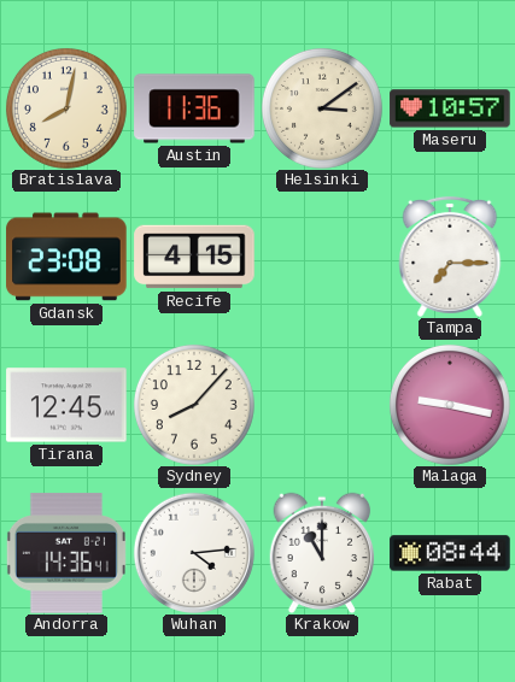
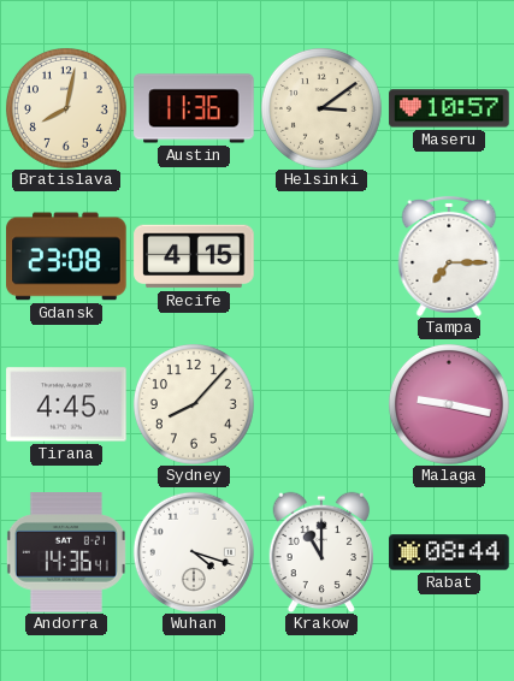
Tirana: 12:45 -> 4:45 (66, 404)
Wuhan: 4:14 -> 4:18 (194, 552)
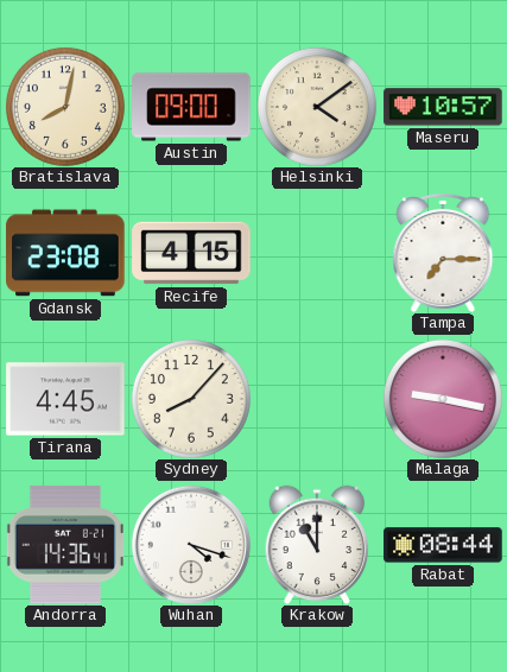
Austin: 11:36 -> 09:00 (191, 107)
Helsinki: 3:09 -> 4:09 (317, 107)
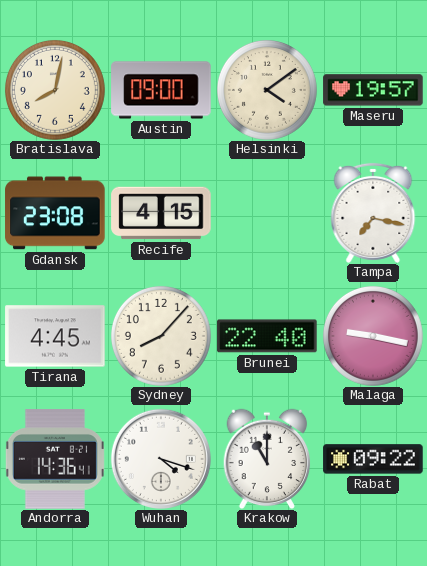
Maseru: 10:57 -> 19:57 (373, 90)
Tampa: 7:15 -> 7:17 (373, 213)
Brunei: none -> 22:40 (267, 336)
Rabat: 08:44 -> 09:22 (373, 459)
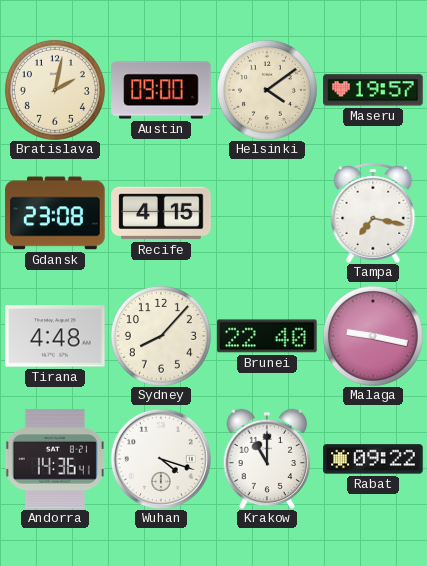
Bratislava: 8:02 -> 2:02 (55, 90)
Tirana: 4:45 -> 4:48 (55, 336)
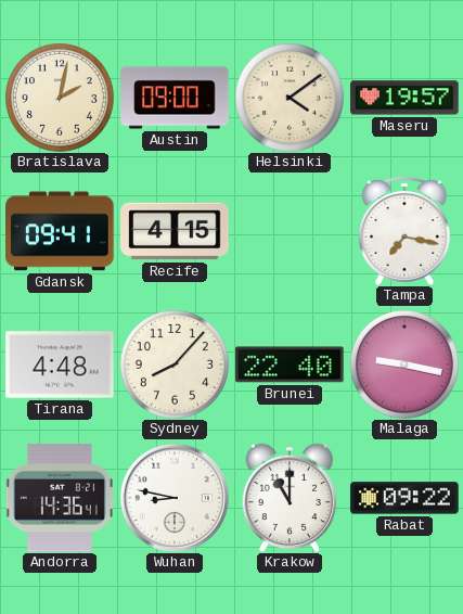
Gdansk: 23:08 -> 09:41 (60, 231)
Wuhan: 4:18 -> 8:47 (175, 498)
